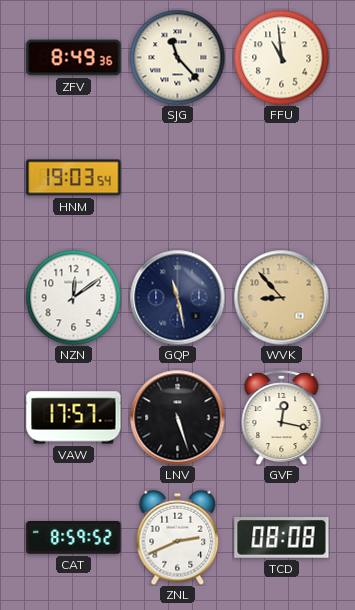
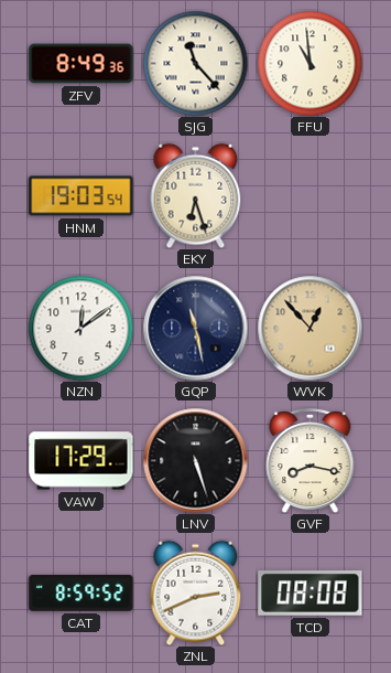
EKY: none -> 6:27 (196, 195)
WVK: 8:53 -> 12:53 (309, 328)
VAW: 17:57 -> 17:29 (82, 461)
GVF: 12:17 -> 8:17 (311, 460)
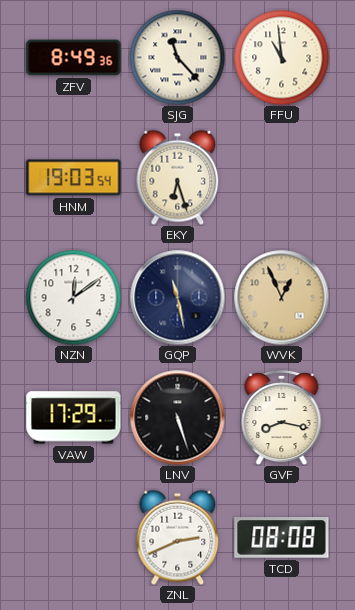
WVK: 12:53 -> 12:56 (281, 297)
CAT: 8:59 -> none (82, 594)
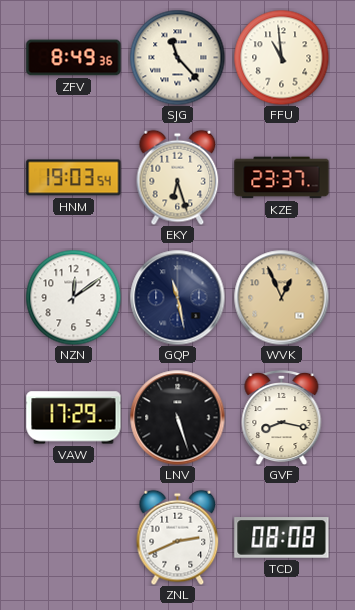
KZE: none -> 23:37 (282, 178)
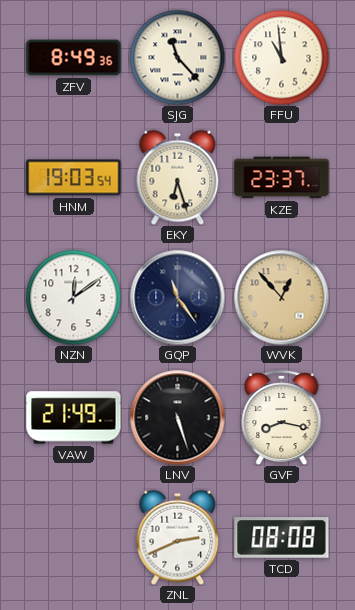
GQP: 11:28 -> 11:24 (177, 297)
WVK: 12:56 -> 12:53 (281, 297)
VAW: 17:29 -> 21:49 (74, 418)
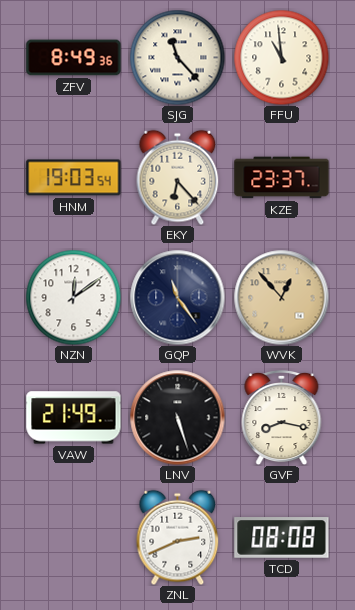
EKY: 6:27 -> 6:23 (178, 177)
